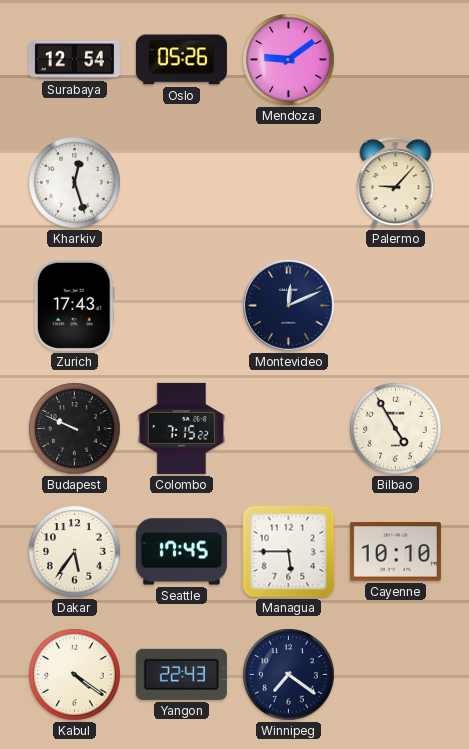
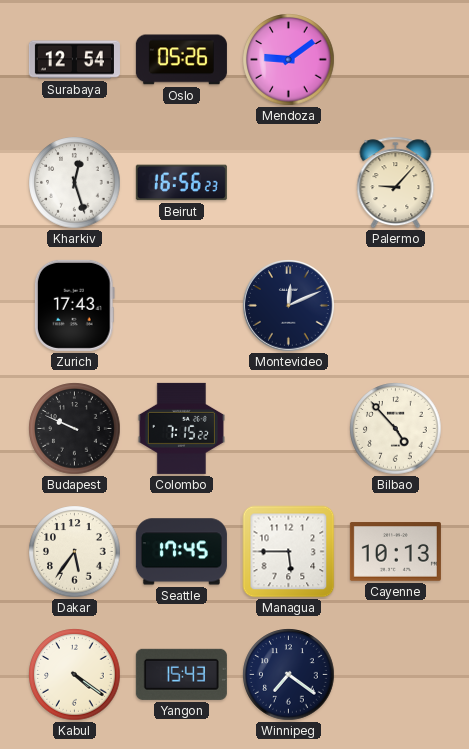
Beirut: none -> 16:56 (181, 183)
Bilbao: 4:55 -> 4:53 (396, 429)
Cayenne: 10:10 -> 10:13 (395, 552)
Yangon: 22:43 -> 15:43 (181, 674)
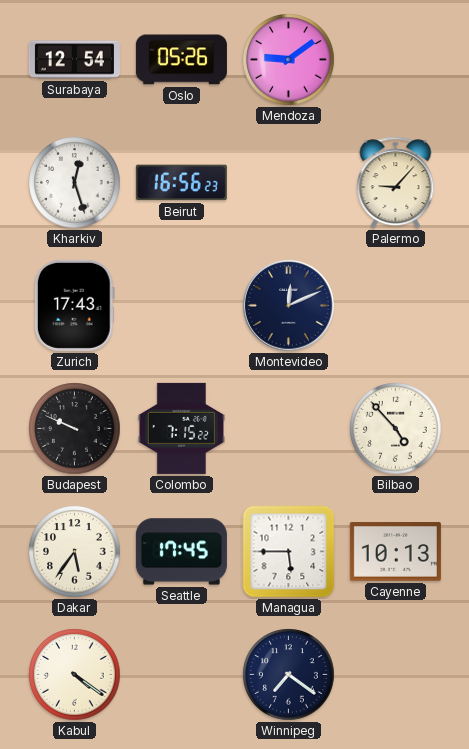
Yangon: 15:43 -> none (181, 674)
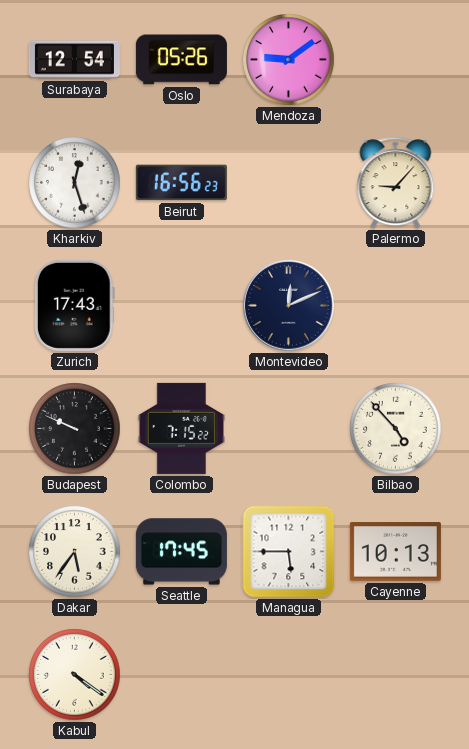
Winnipeg: 7:21 -> none (289, 675)
